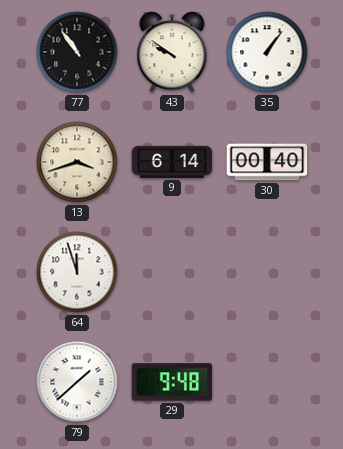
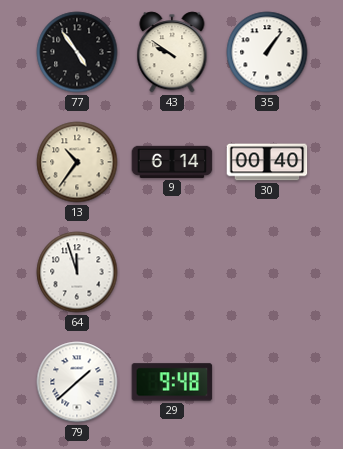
77: 10:54 -> 4:54 (77, 52)
13: 3:42 -> 10:36 (77, 162)
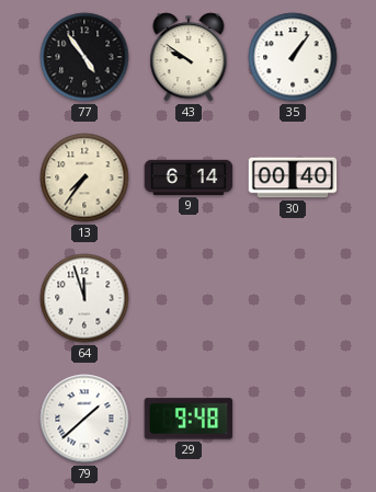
13: 10:36 -> 7:36 (84, 178)
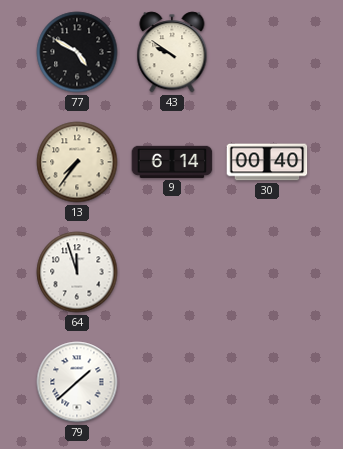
77: 4:54 -> 4:50 (77, 52)
35: 1:06 -> none (293, 57)
29: 9:48 -> none (189, 419)
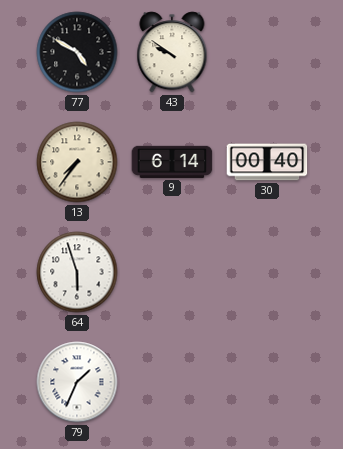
64: 11:57 -> 5:57 (77, 272)
79: 1:38 -> 1:34 (77, 382)
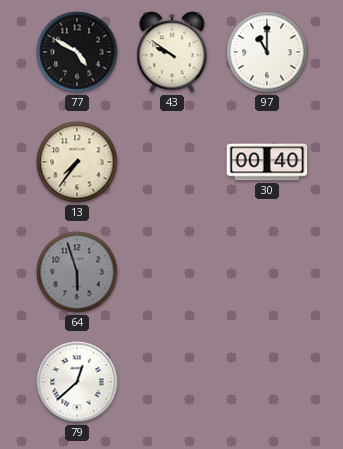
97: none -> 11:00 (267, 52)
9: 6:14 -> none (172, 162)
64 dial: white -> grey (77, 272)
79: 1:34 -> 12:38 (77, 382)
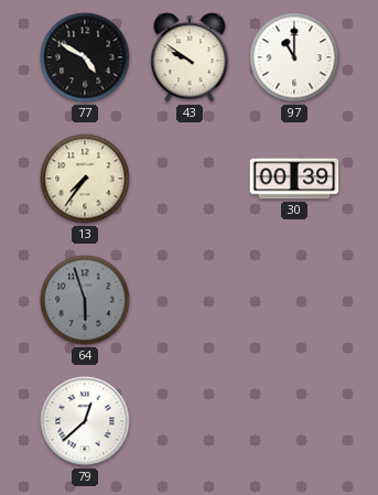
30: 00:40 -> 00:39 (294, 179)
